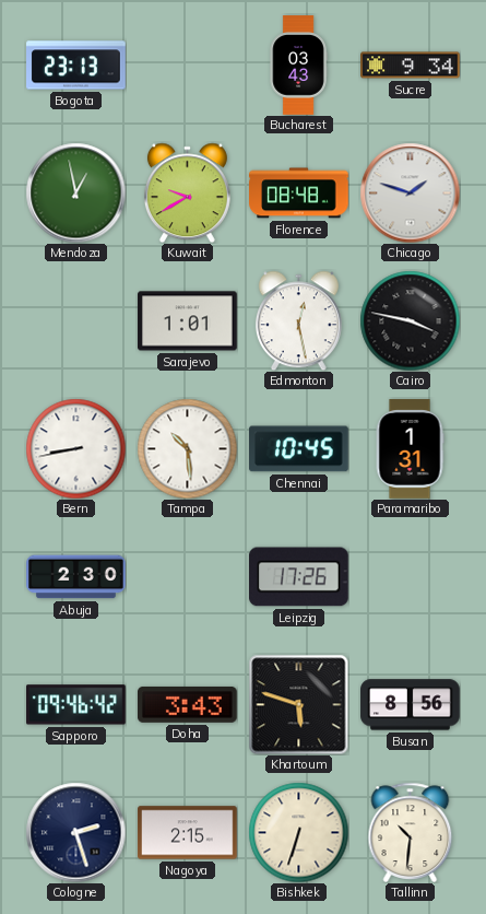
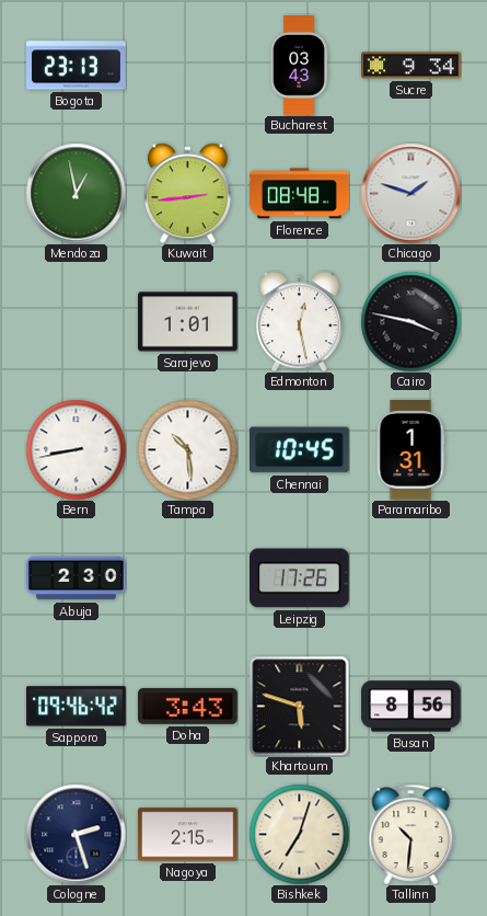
Kuwait: 9:40 -> 2:44 (187, 193)
Bishkek: 6:33 -> 7:03 (299, 834)
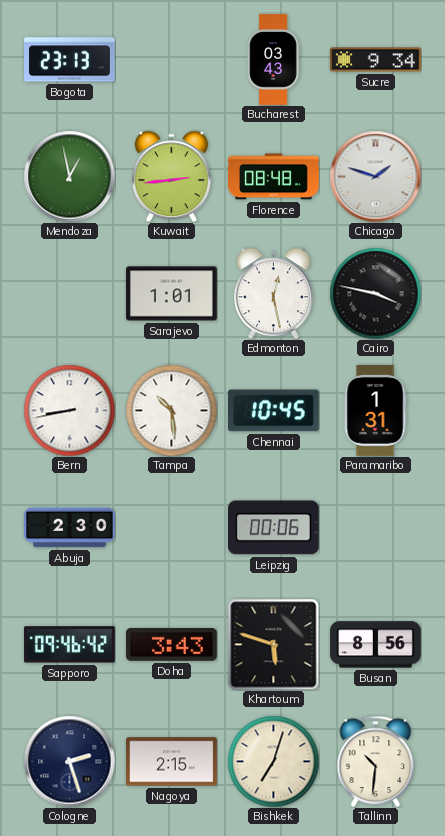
Leipzig: 17:26 -> 00:06 (274, 528)
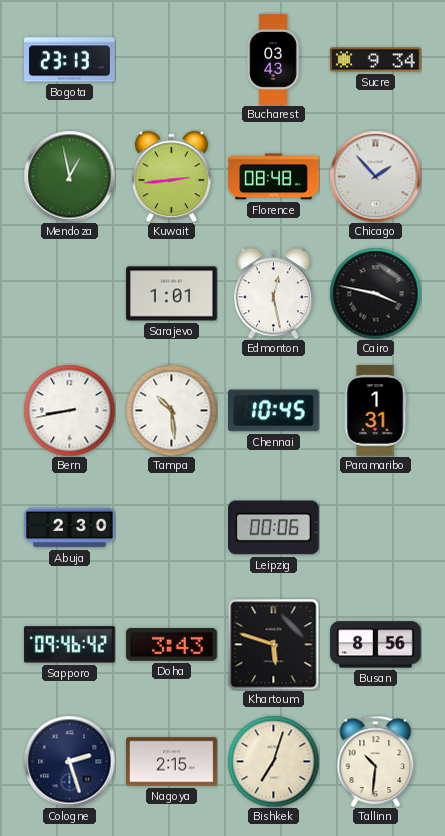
Chicago: 1:48 -> 1:53 (375, 176)
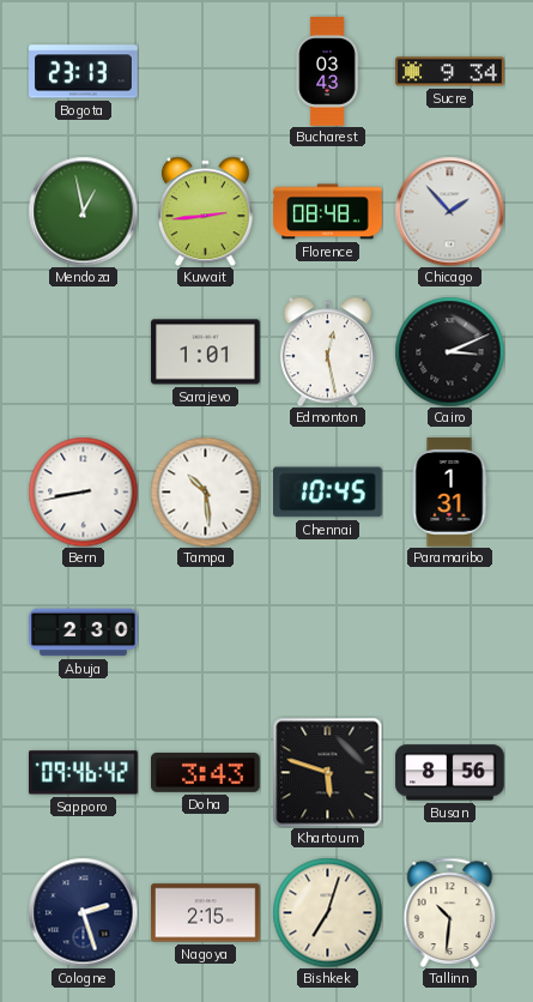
Cairo: 3:47 -> 3:11 (449, 351)
Leipzig: 00:06 -> none (274, 528)
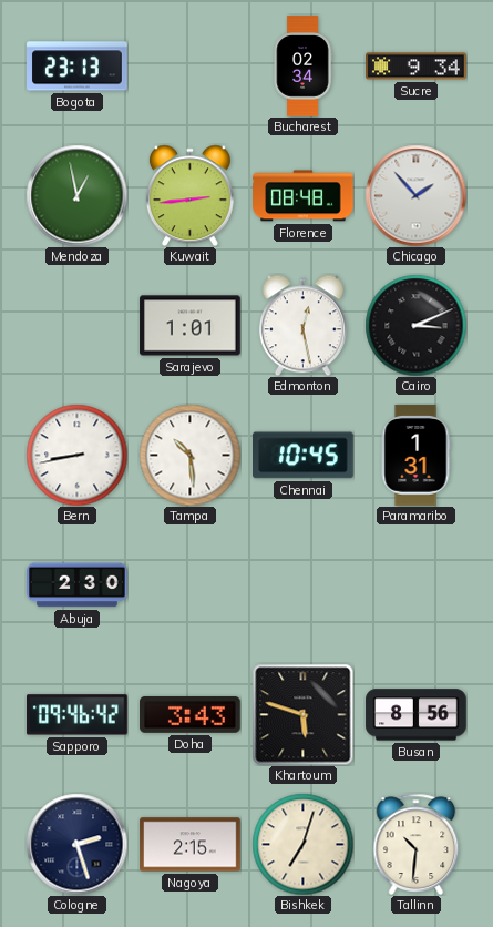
Bucharest: 03:43 -> 02:34 (302, 67)
